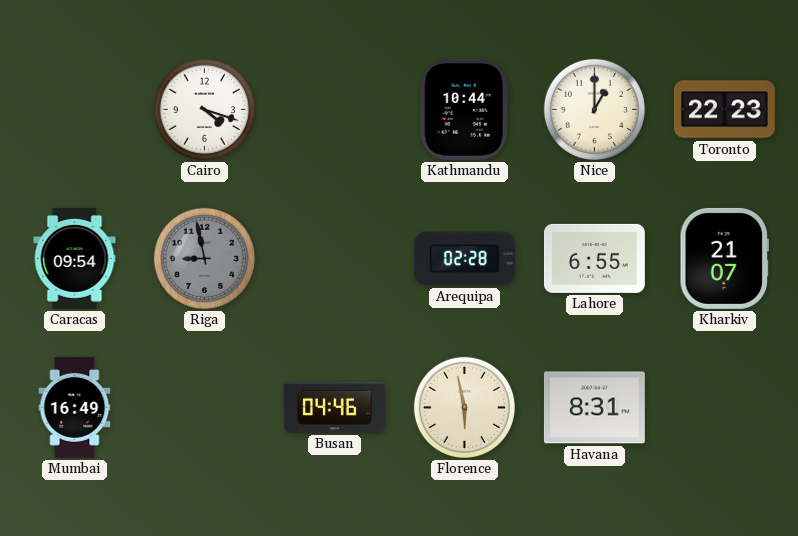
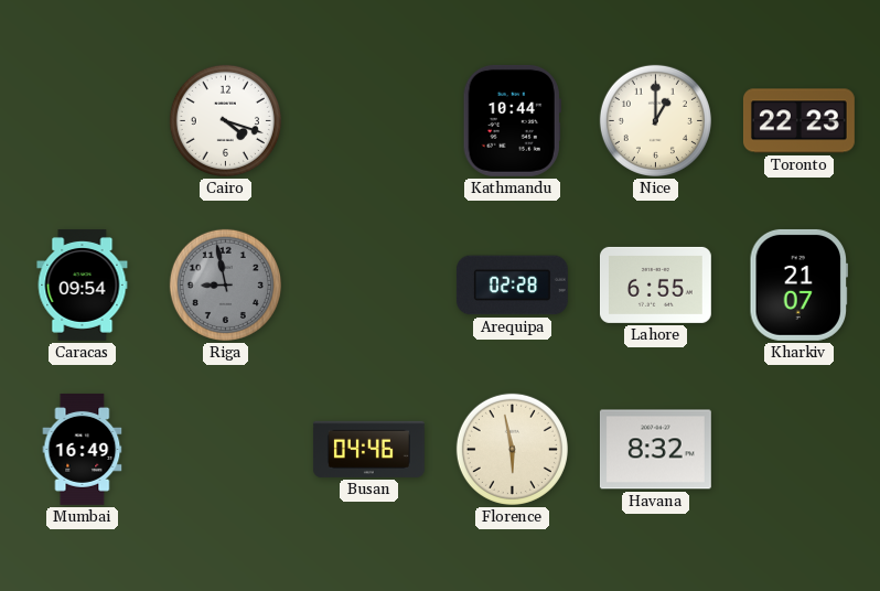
Havana: 8:31 -> 8:32 (655, 450)
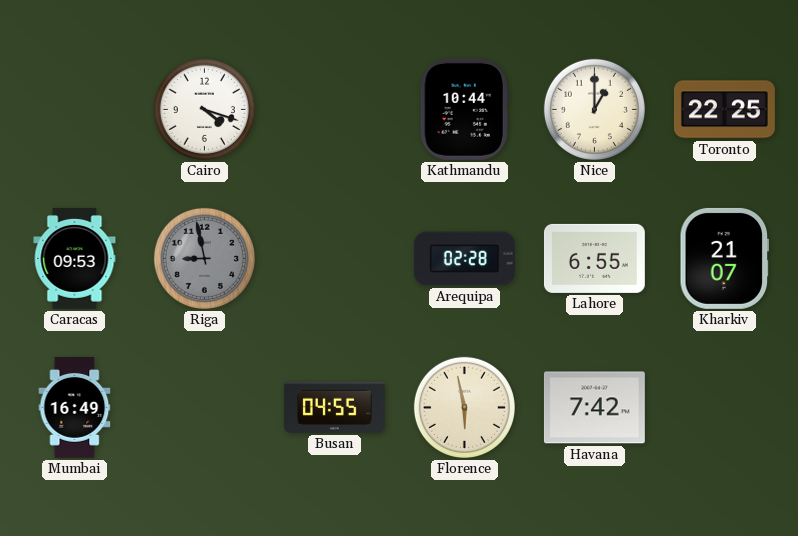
Toronto: 22:23 -> 22:25 (724, 110)
Caracas: 09:54 -> 09:53 (75, 258)
Busan: 04:46 -> 04:55 (334, 407)
Havana: 8:32 -> 7:42 (594, 408)
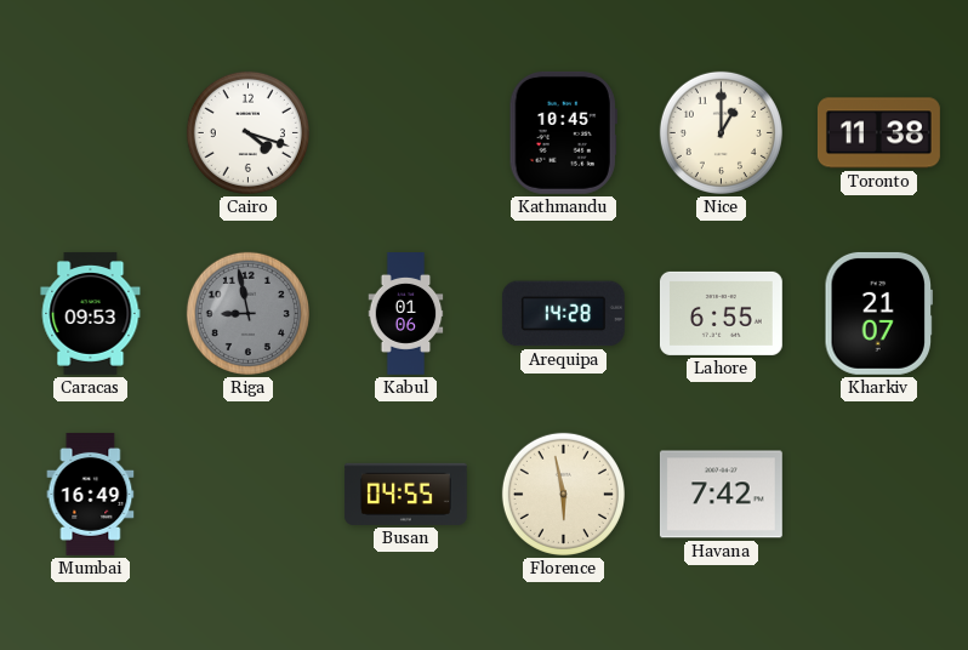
Kathmandu: 10:44 -> 10:45 (563, 132)
Toronto: 22:25 -> 11:38 (878, 133)
Kabul: none -> 01:06 (406, 314)
Arequipa: 02:28 -> 14:28 (563, 314)
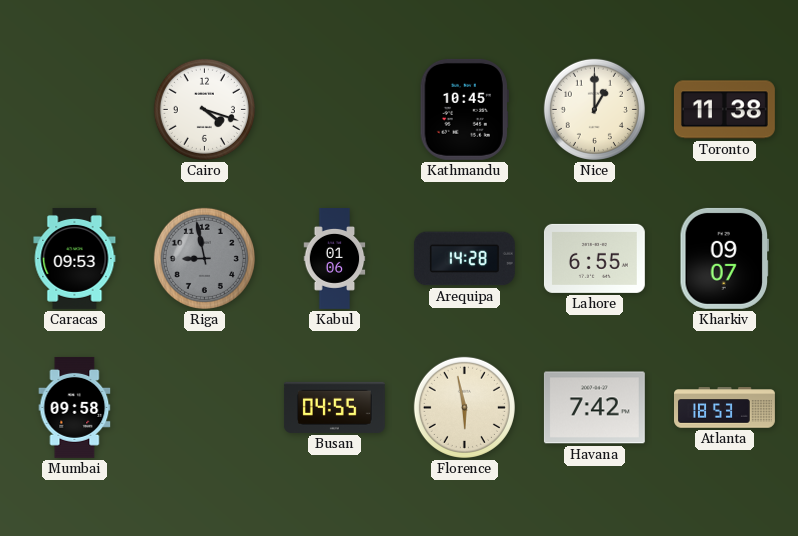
Kharkiv: 21:07 -> 09:07 (725, 258)
Mumbai: 16:49 -> 09:58 (75, 407)
Atlanta: none -> 18:53 (725, 408)
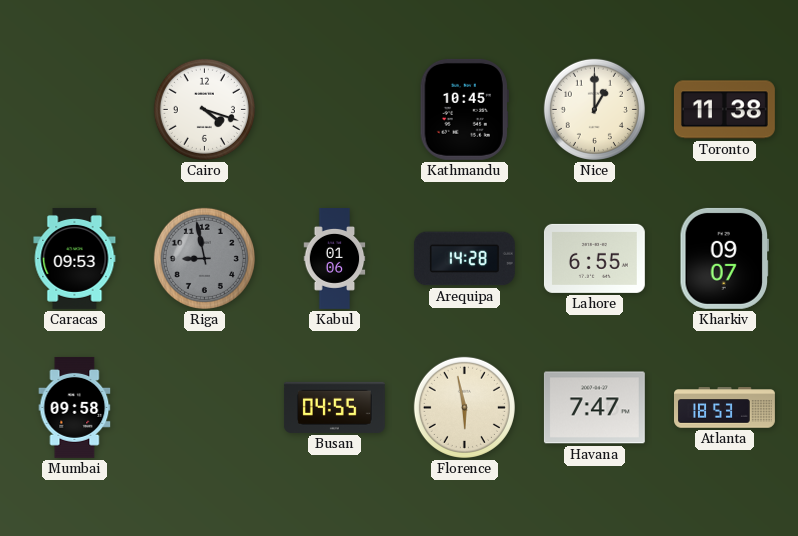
Havana: 7:42 -> 7:47 (594, 408)
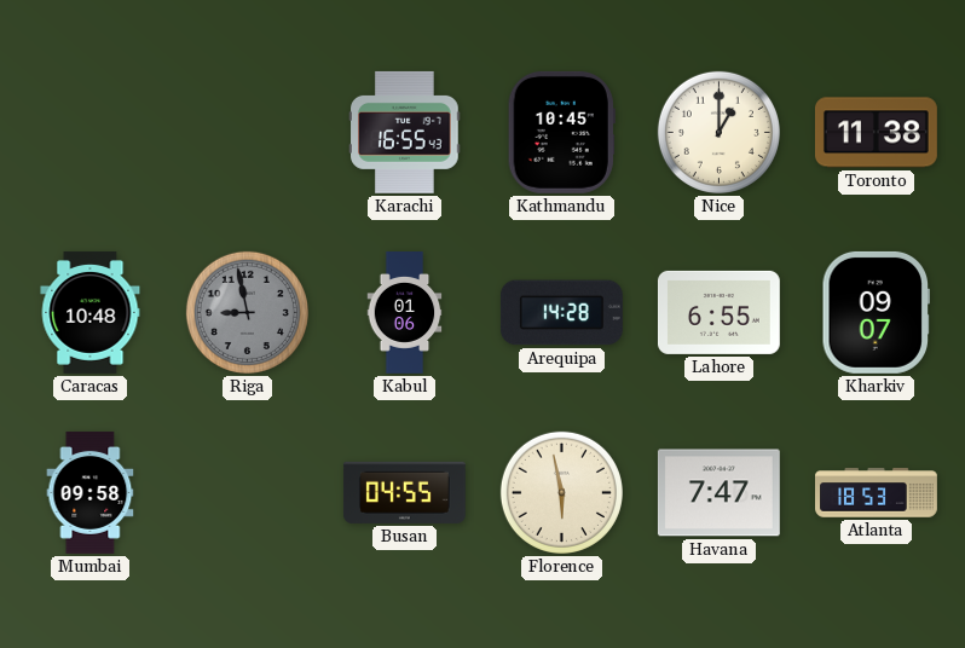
Cairo: 4:18 -> none (204, 109)
Karachi: none -> 16:55 (405, 132)
Caracas: 09:53 -> 10:48 (91, 312)
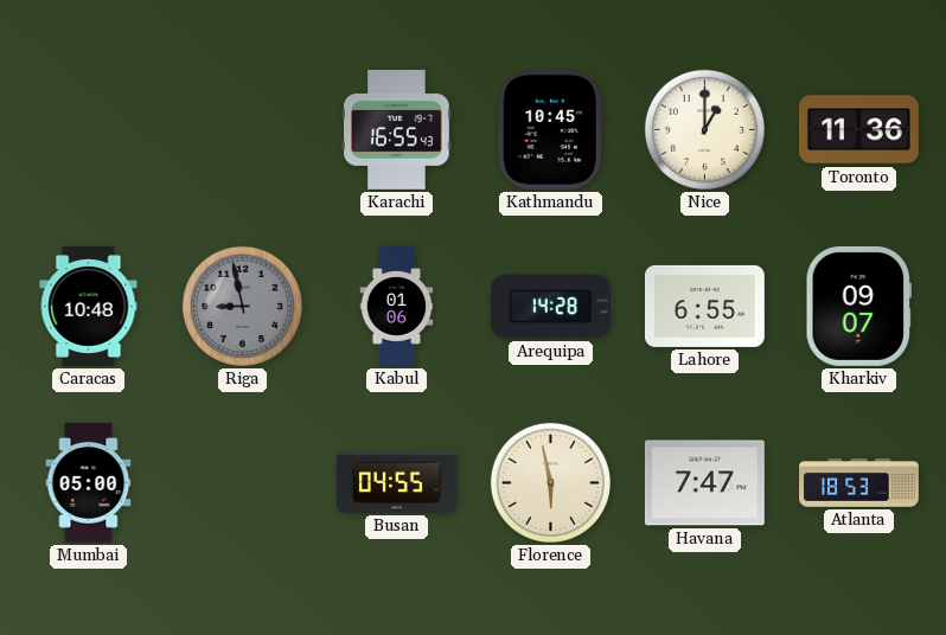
Toronto: 11:38 -> 11:36 (858, 130)
Mumbai: 09:58 -> 05:00 (89, 482)
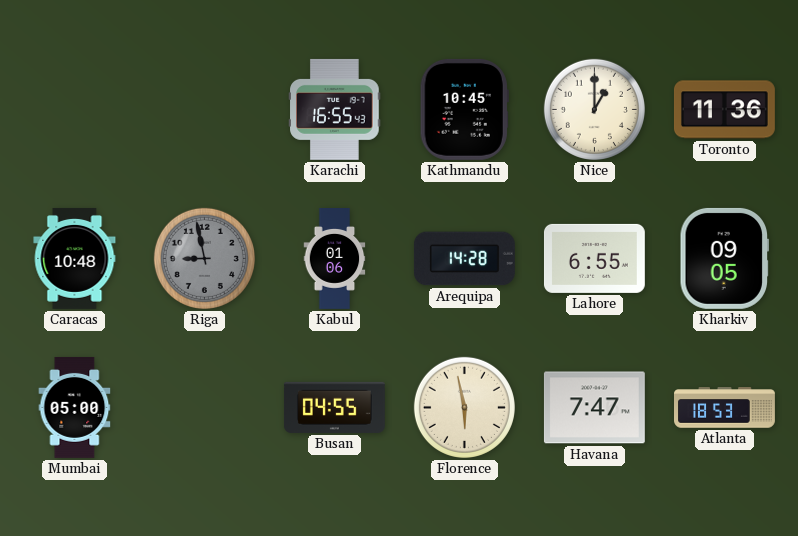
Kharkiv: 09:07 -> 09:05 (725, 258)
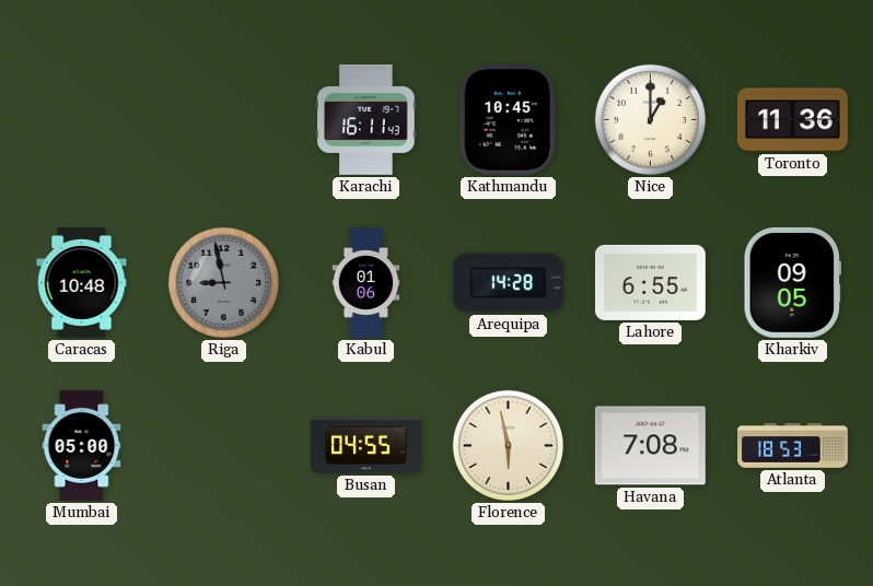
Karachi: 16:55 -> 16:11 (366, 119)
Havana: 7:47 -> 7:08 (650, 446)
